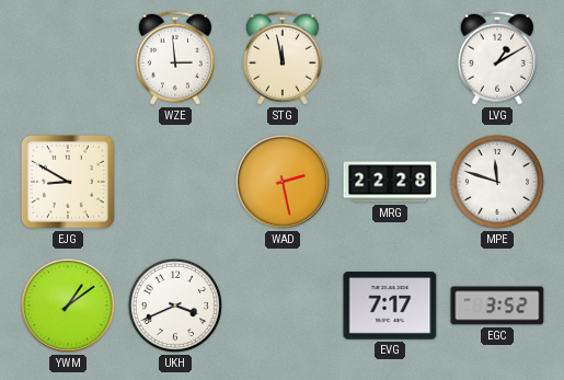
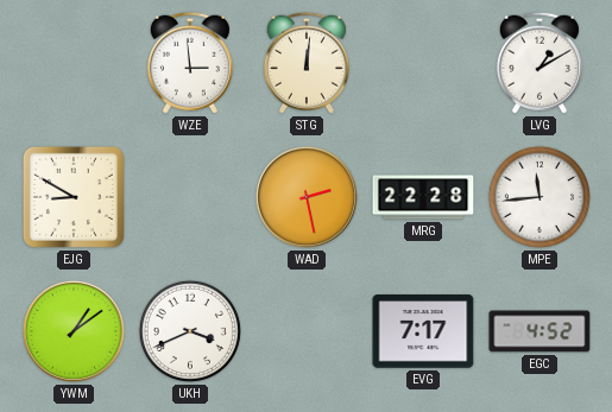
STG: 11:58 -> 12:01 (307, 63)
MPE: 11:48 -> 11:44 (540, 197)
EGC: 3:52 -> 4:52 (540, 331)
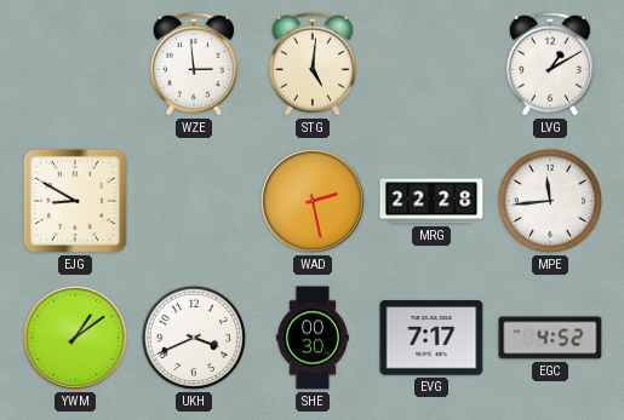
STG: 12:01 -> 5:01 (313, 64)
SHE: none -> 00:30 (313, 338)
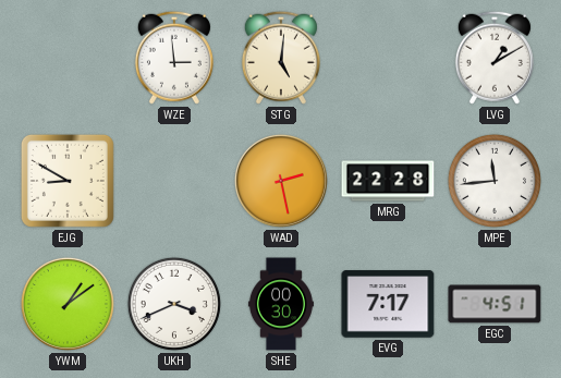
EGC: 4:52 -> 4:51 (495, 304)
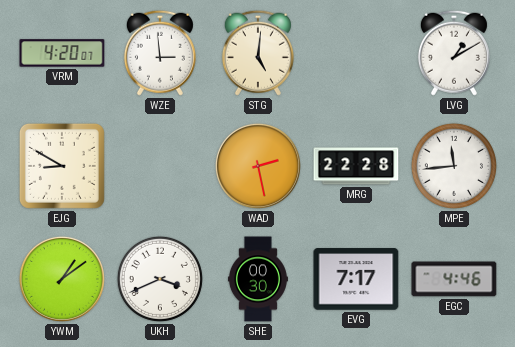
VRM: none -> 4:20 (62, 53)
EGC: 4:51 -> 4:46 (454, 279)
